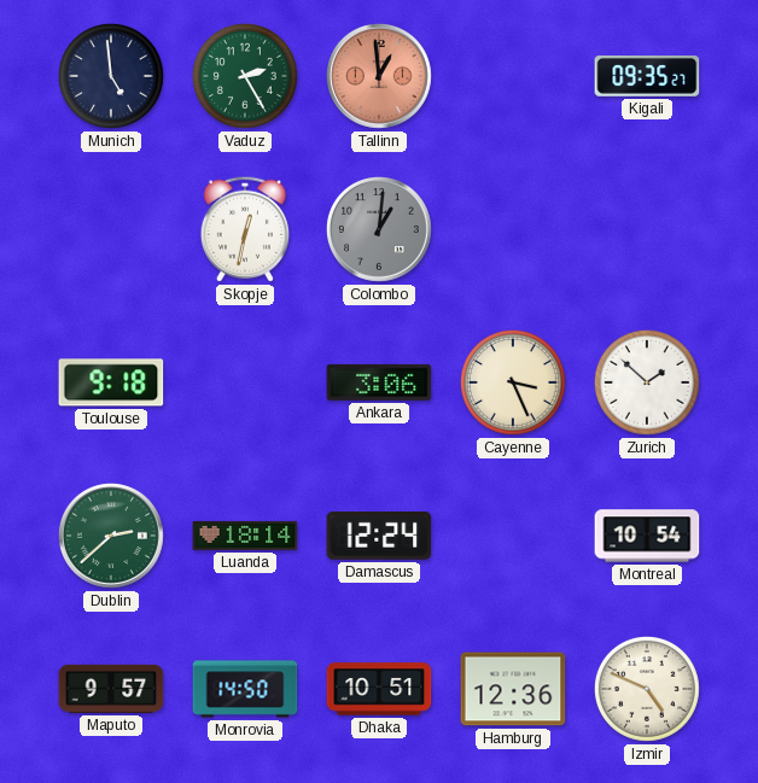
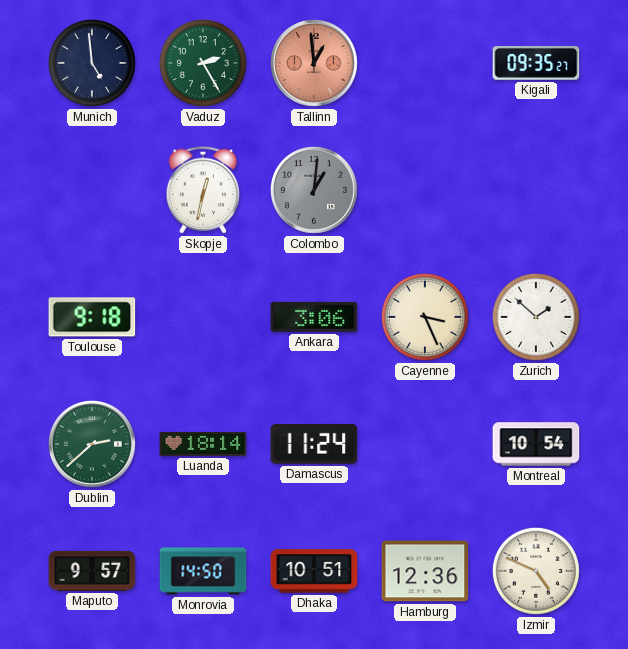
Damascus: 12:24 -> 11:24 (314, 444)
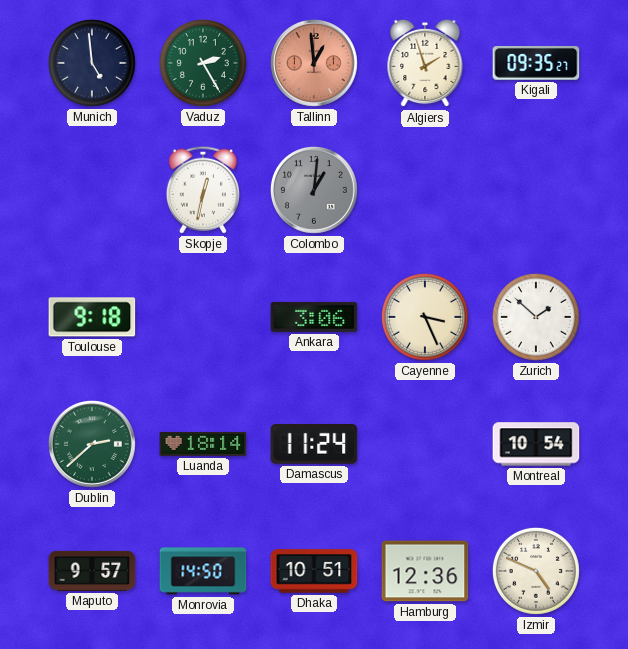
Algiers: none -> 1:57 (425, 63)
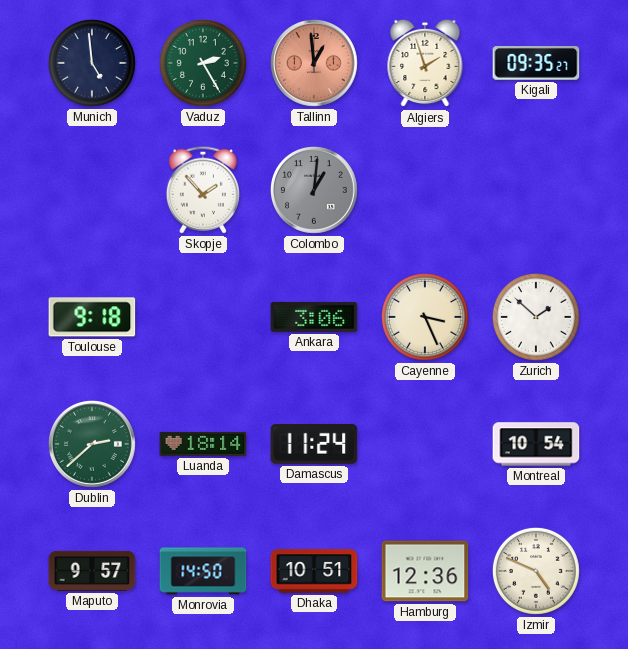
Skopje: 12:32 -> 1:53 (203, 190)
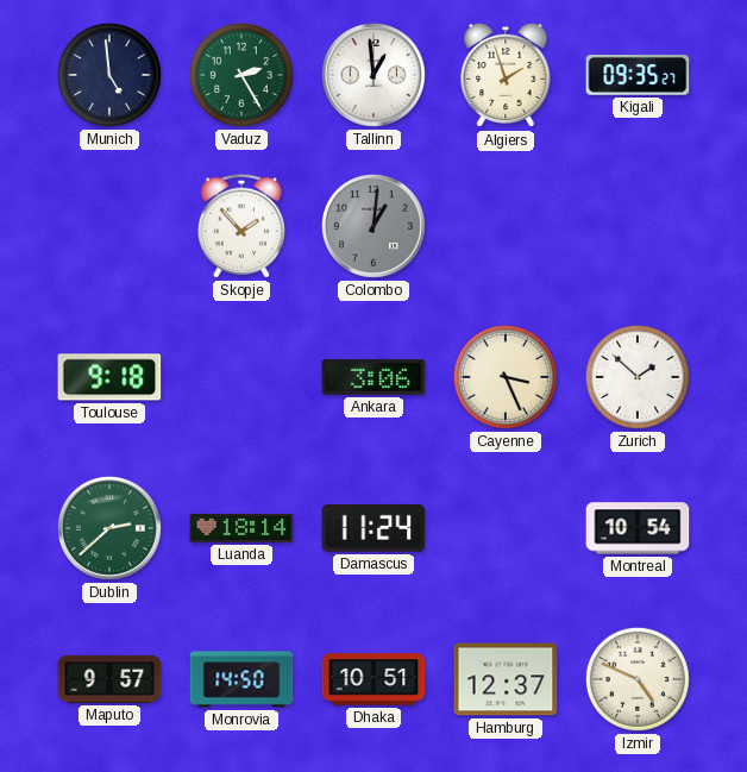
Tallinn dial: salmon -> white (373, 75)
Hamburg: 12:36 -> 12:37 (506, 679)
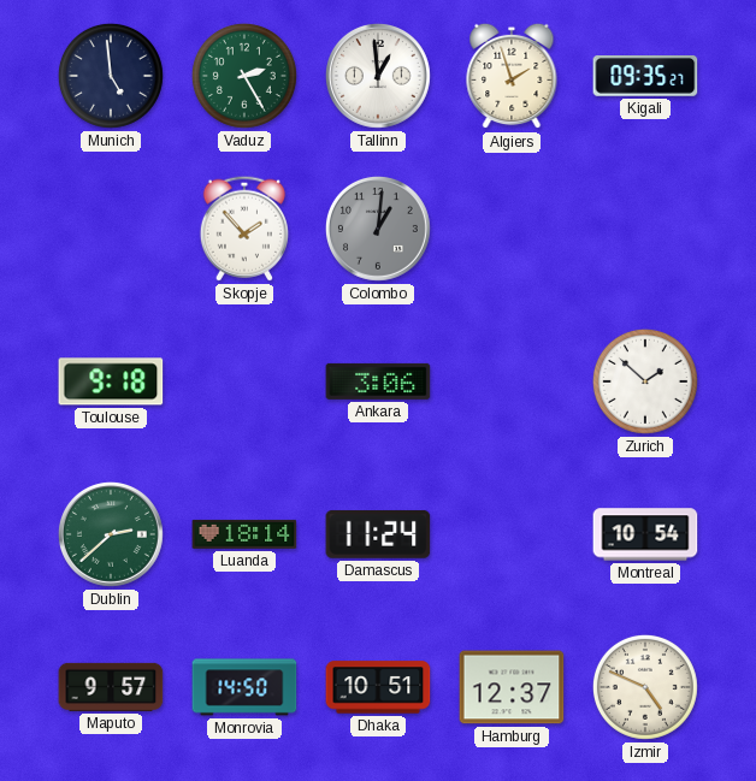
Cayenne: 3:26 -> none (506, 377)
